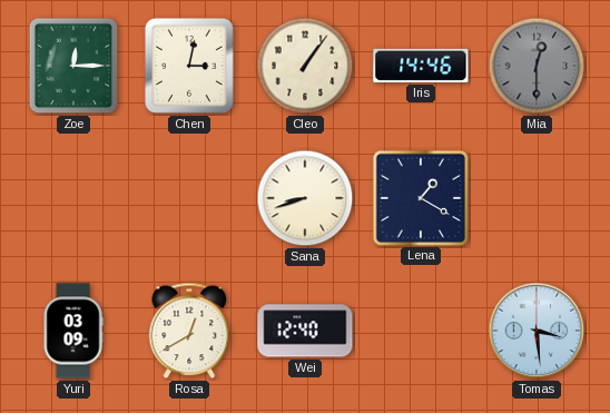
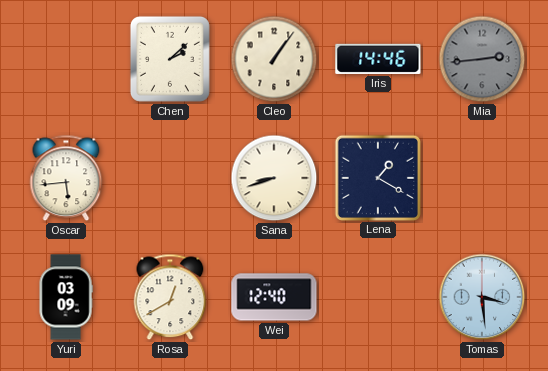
Zoe: 12:15 -> none (73, 66)
Chen: 3:02 -> 2:08 (170, 59)
Mia: 12:30 -> 2:44 (482, 59)
Oscar: none -> 5:44 (66, 178)
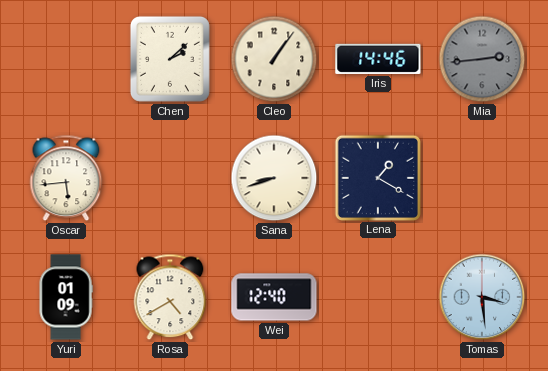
Yuri: 03:09 -> 01:09 (66, 297)
Rosa: 12:40 -> 4:40 (170, 297)
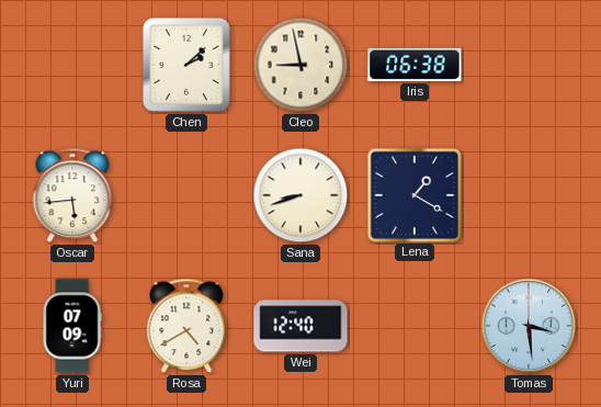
Cleo: 1:06 -> 8:58 (300, 65)
Iris: 14:46 -> 06:38 (415, 65)
Mia: 2:44 -> none (482, 59)
Yuri: 01:09 -> 07:09 (72, 326)
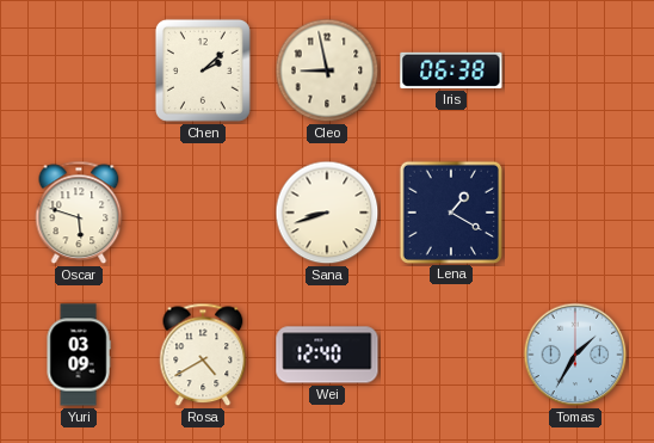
Oscar: 5:44 -> 5:48 (79, 213)
Yuri: 07:09 -> 03:09 (79, 355)
Tomas: 3:29 -> 1:35 (575, 355)
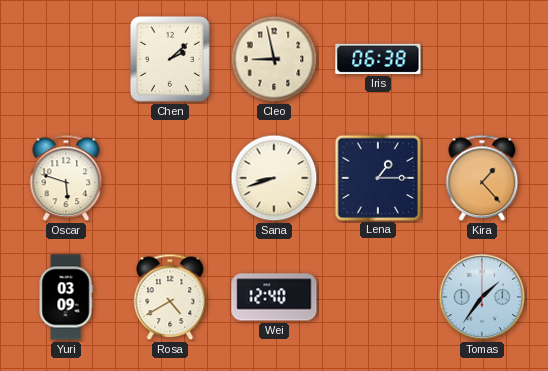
Lena: 1:20 -> 1:15 (377, 177)
Kira: none -> 1:23 (482, 178)
Tomas: 1:35 -> 1:36 (482, 297)
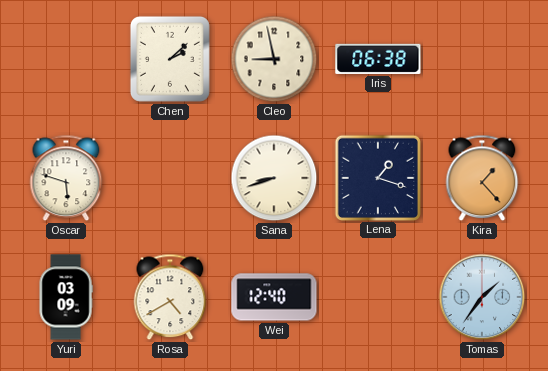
Lena: 1:15 -> 1:18 (377, 177)
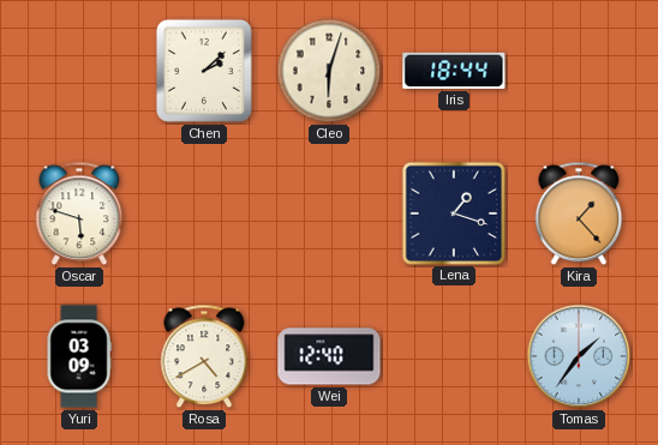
Cleo: 8:58 -> 6:03 (329, 71)
Iris: 06:38 -> 18:44 (454, 71)
Sana: 8:42 -> none (274, 178)
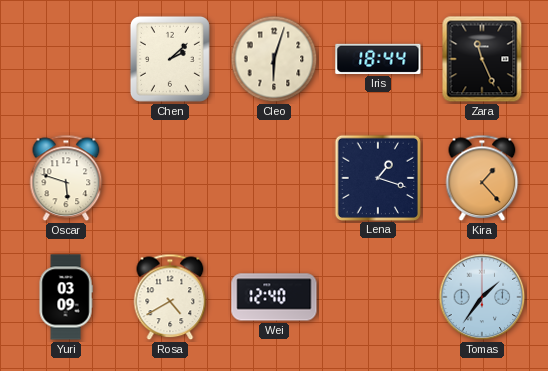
Zara: none -> 11:26 (482, 59)
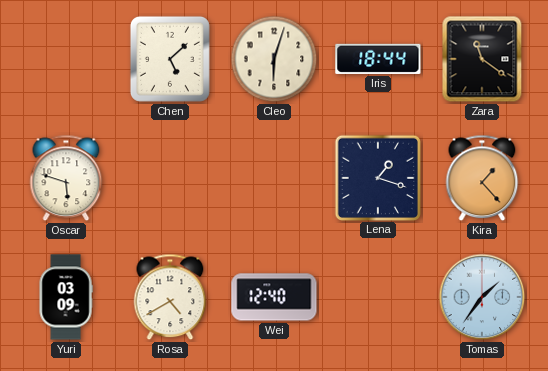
Chen: 2:08 -> 5:08 (170, 59)
Zara: 11:26 -> 11:21 (482, 59)
